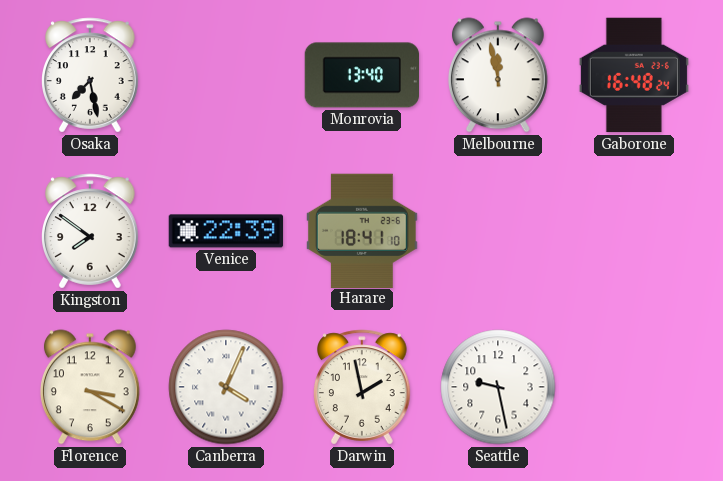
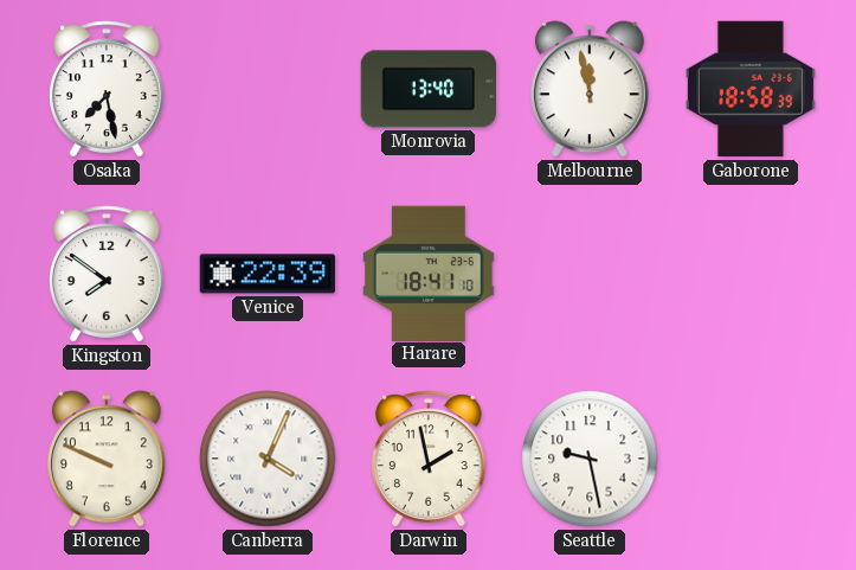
Gaborone: 16:48 -> 18:58 (751, 89)
Florence: 3:20 -> 9:49 (107, 459)
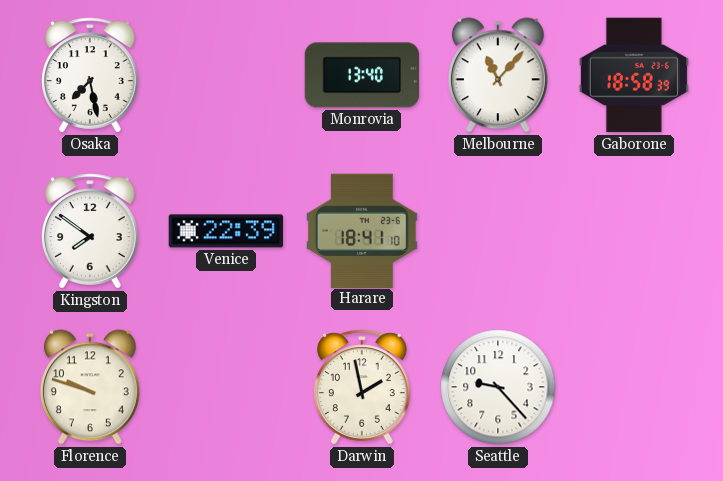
Melbourne: 11:58 -> 11:07 (498, 75)
Florence: 9:49 -> 9:48 (90, 387)
Canberra: 4:04 -> none (268, 459)
Seattle: 9:28 -> 9:23 (498, 387)
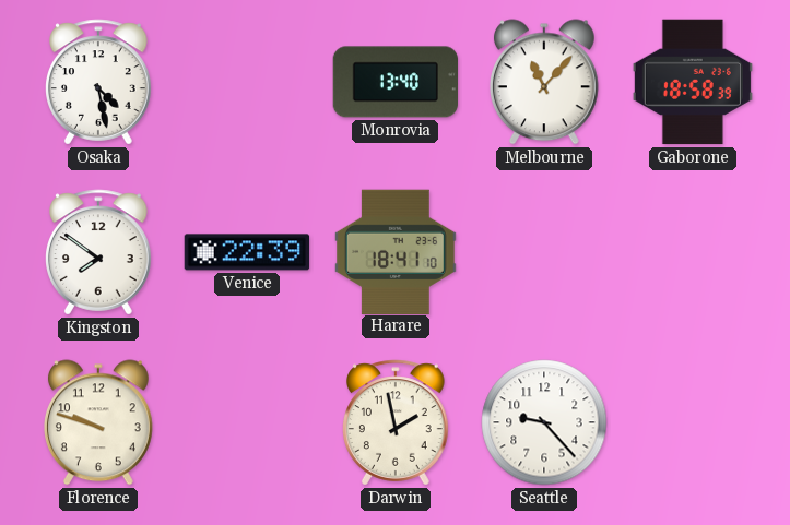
Osaka: 7:28 -> 4:28 (99, 82)
